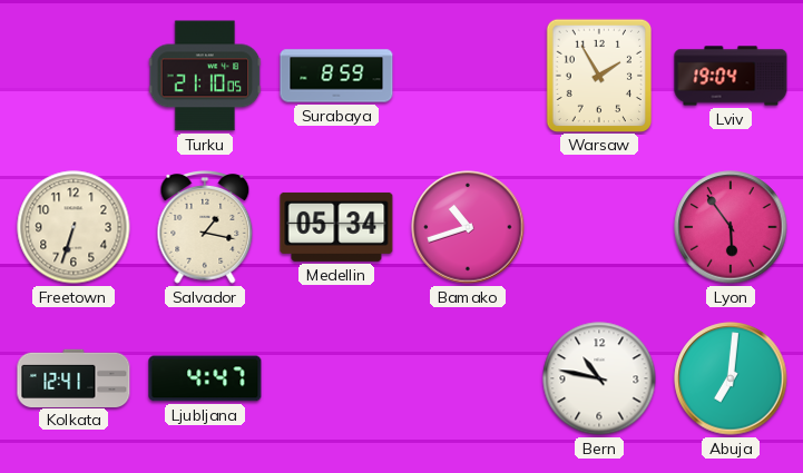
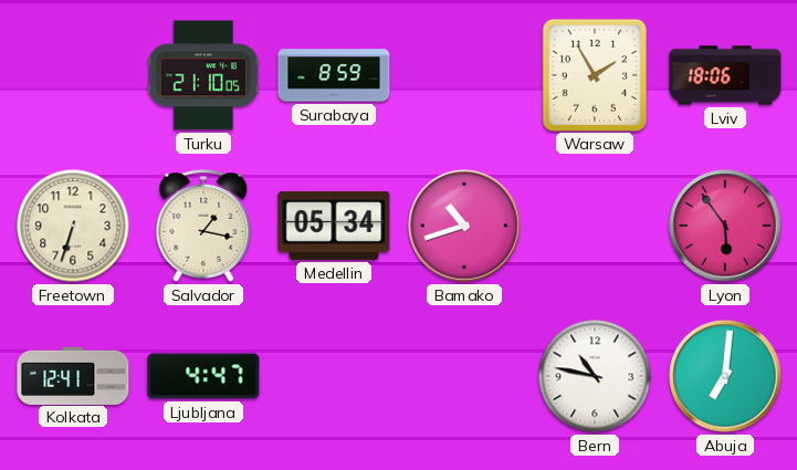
Lviv: 19:04 -> 18:06 (725, 75)
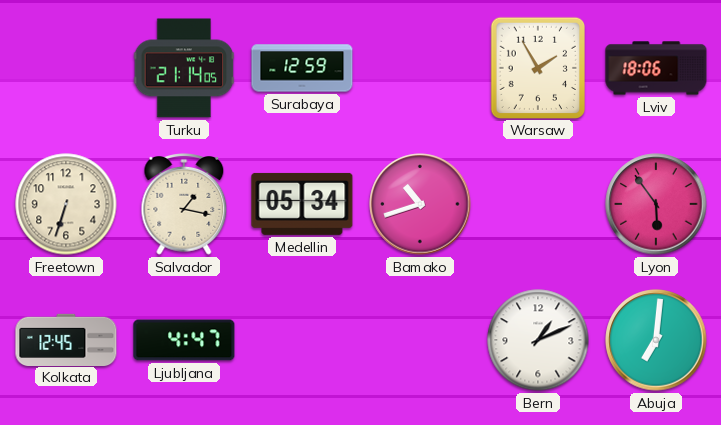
Turku: 21:10 -> 21:14 (184, 68)
Surabaya: 8:59 -> 12:59 (302, 68)
Kolkata: 12:41 -> 12:45 (66, 339)
Bern: 10:47 -> 1:11 (538, 340)
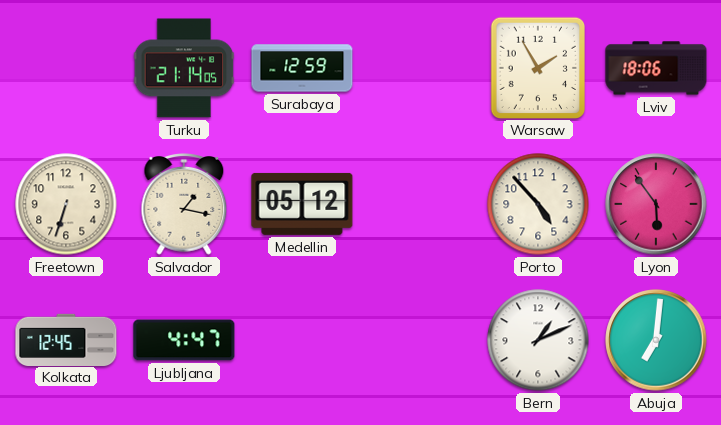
Medellin: 05:34 -> 05:12 (302, 204)
Bamako: 10:42 -> none (420, 204)
Porto: none -> 4:53 (538, 204)
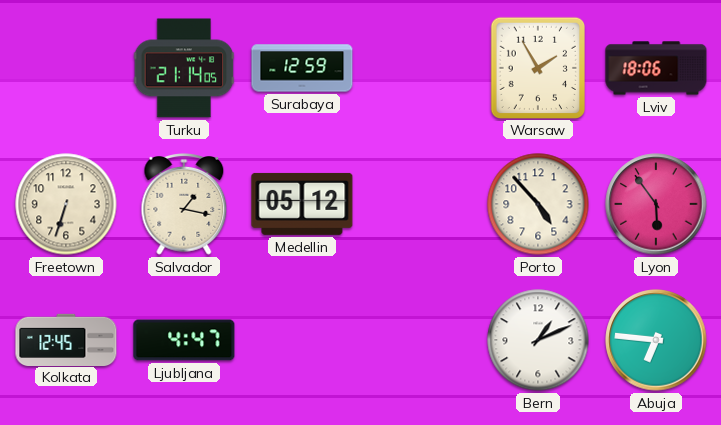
Abuja: 7:01 -> 6:46 (656, 340)
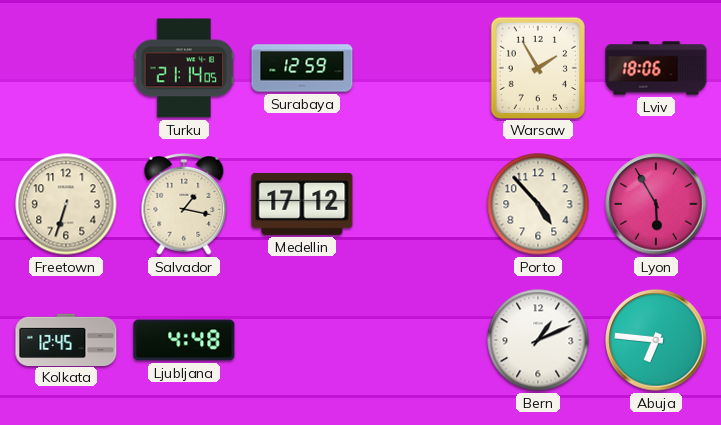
Medellin: 05:12 -> 17:12 (302, 204)
Lyon: 5:54 -> 5:55 (656, 204)
Ljubljana: 4:47 -> 4:48 (184, 340)
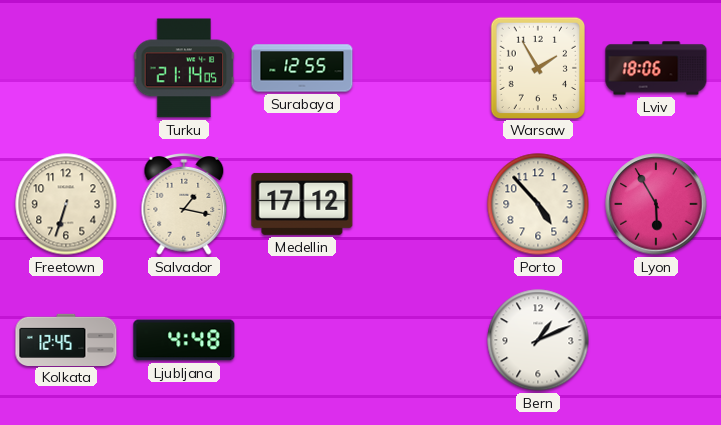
Surabaya: 12:59 -> 12:55 (302, 68)
Abuja: 6:46 -> none (656, 340)
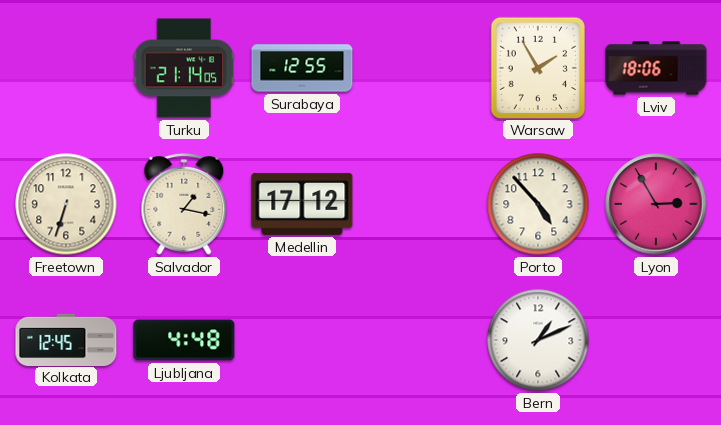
Lyon: 5:55 -> 2:55 (656, 204)
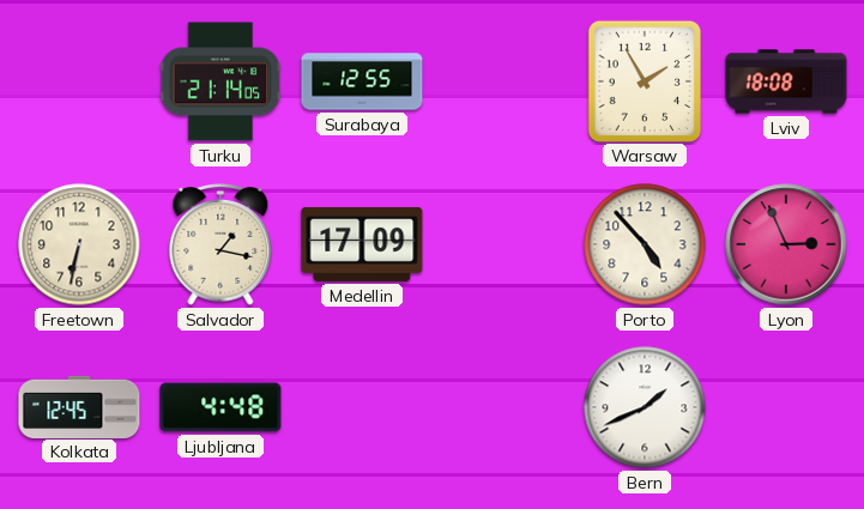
Lviv: 18:06 -> 18:08 (786, 81)
Freetown: 6:33 -> 6:32 (79, 244)
Medellin: 17:12 -> 17:09 (362, 244)
Lyon: 2:55 -> 2:56 (786, 244)
Bern: 1:11 -> 1:41 (645, 407)
